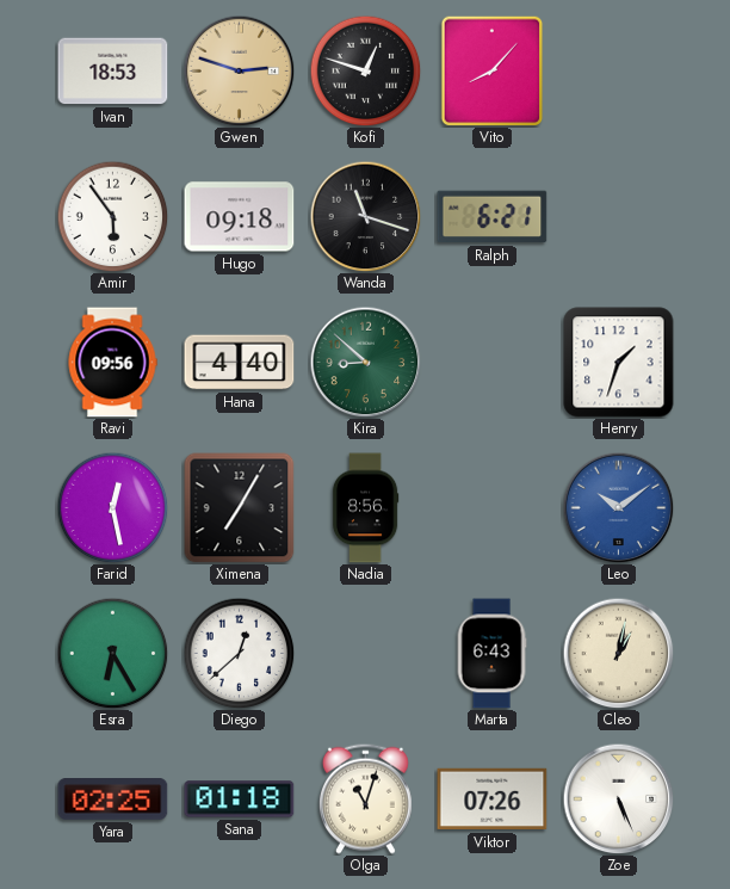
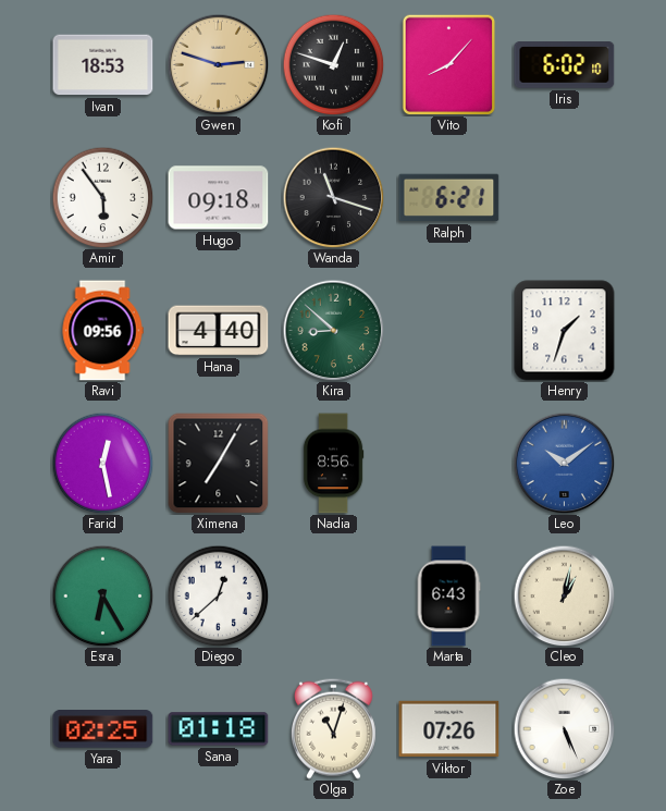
Iris: none -> 6:02 (565, 65)
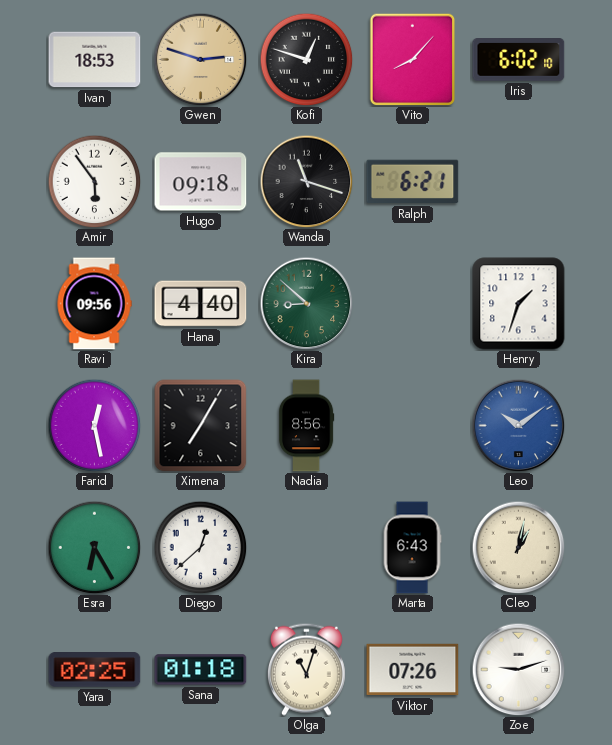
Zoe: 5:26 -> 9:12 (518, 669)
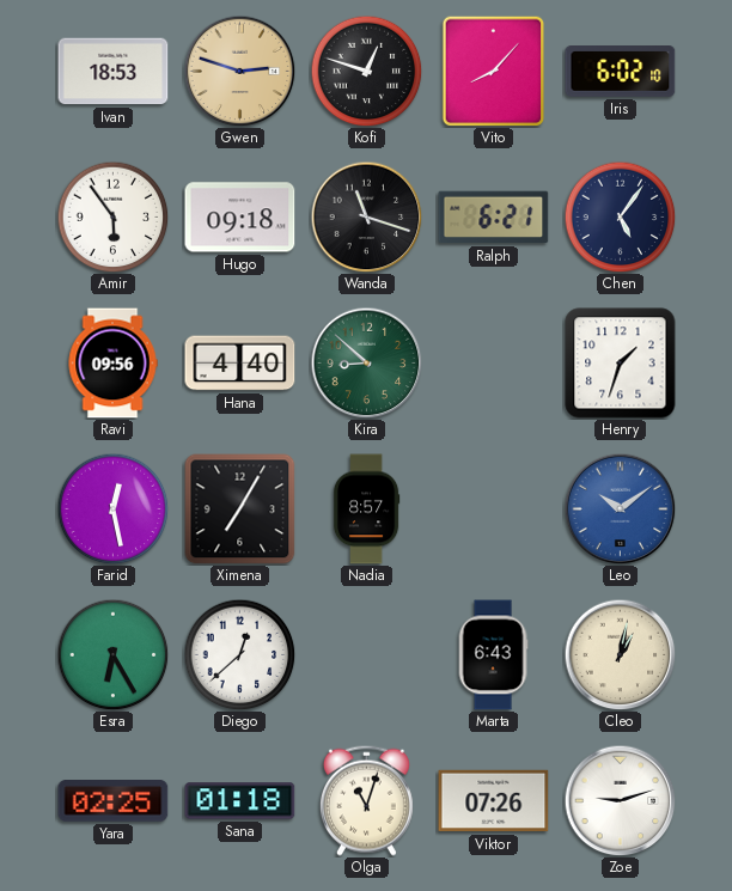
Chen: none -> 5:06 (620, 216)
Nadia: 8:56 -> 8:57 (366, 509)
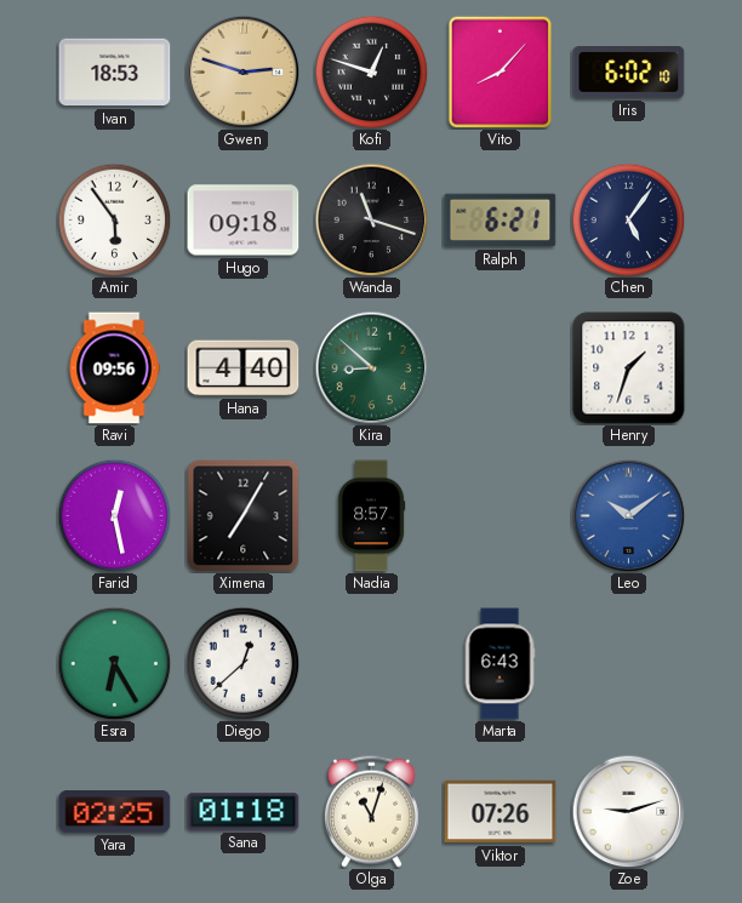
Cleo: 1:02 -> none (620, 654)
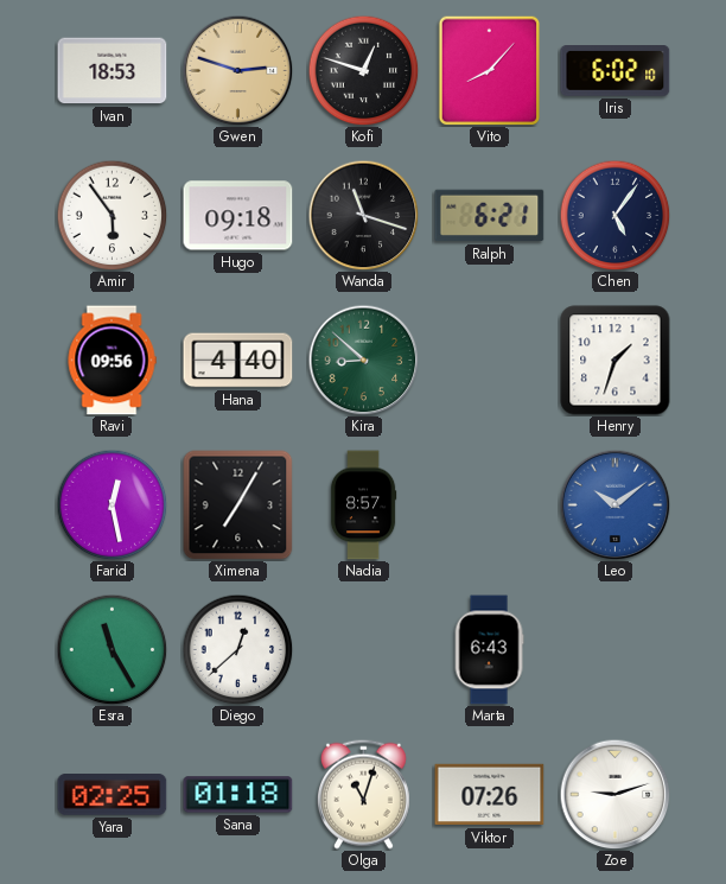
Esra: 6:25 -> 11:25 (112, 649)
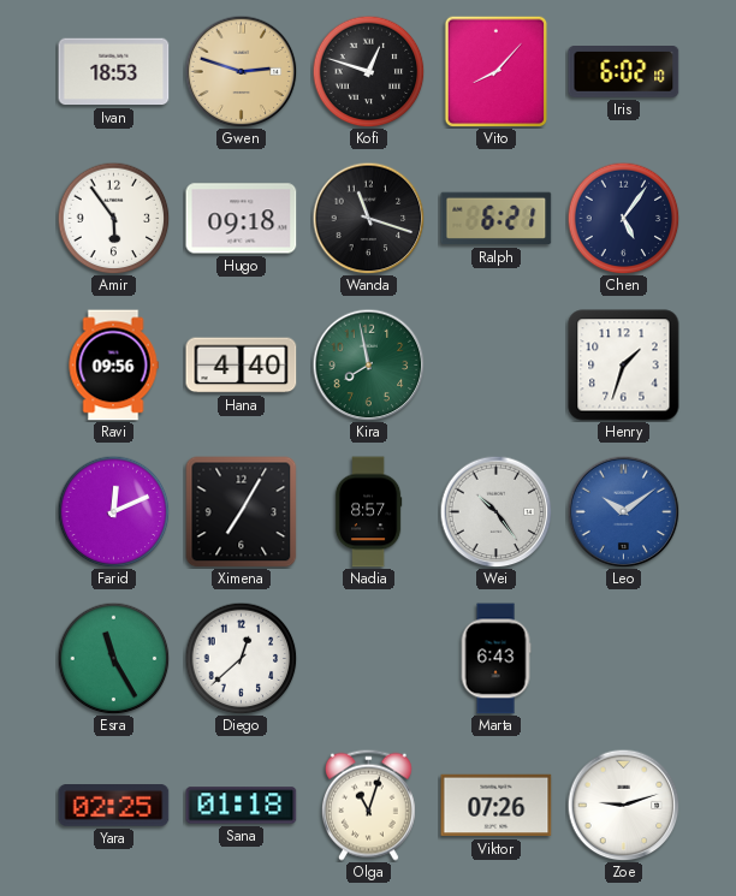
Kira: 8:52 -> 7:58 (368, 364)
Farid: 12:28 -> 12:11 (113, 511)
Wei: none -> 10:24 (495, 511)
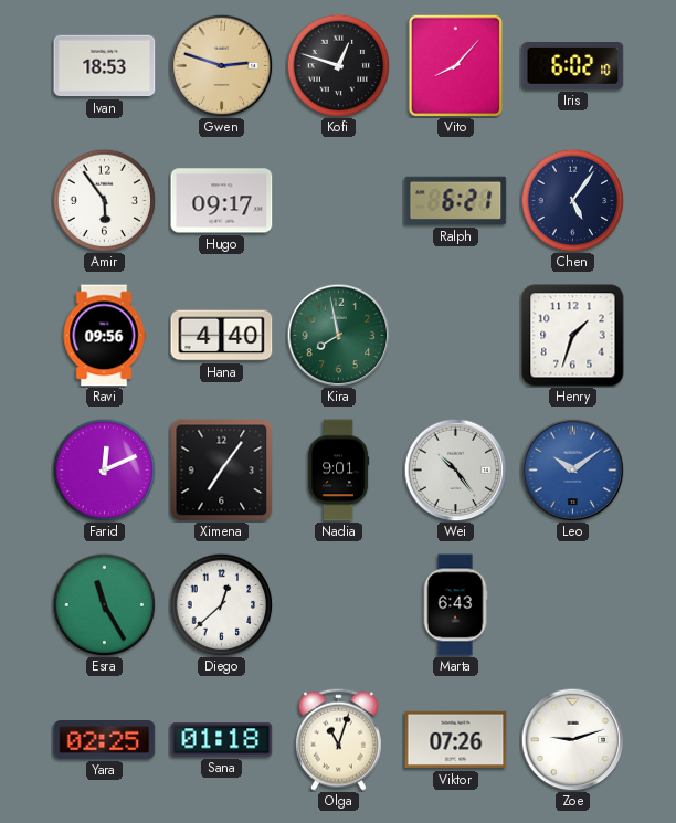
Hugo: 09:18 -> 09:17 (222, 201)
Wanda: 11:18 -> none (368, 218)
Ximena: 7:05 -> 7:06 (222, 471)
Nadia: 8:57 -> 9:01 (338, 471)
